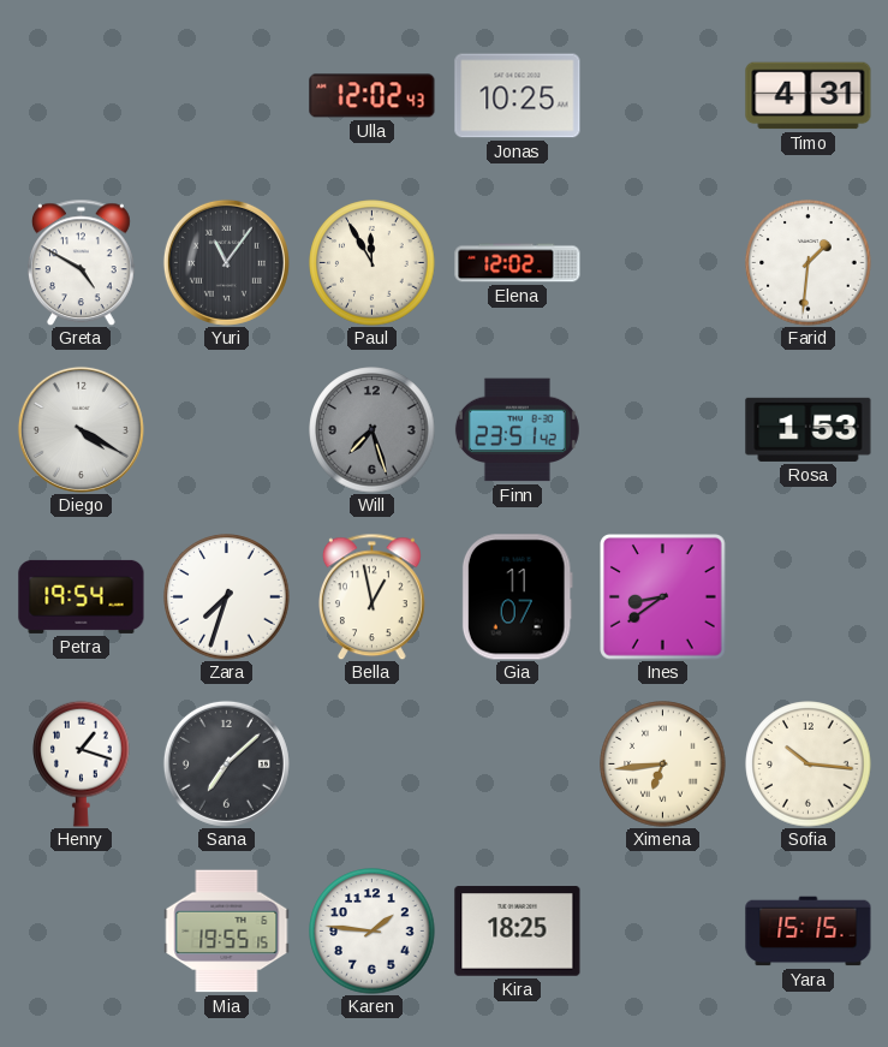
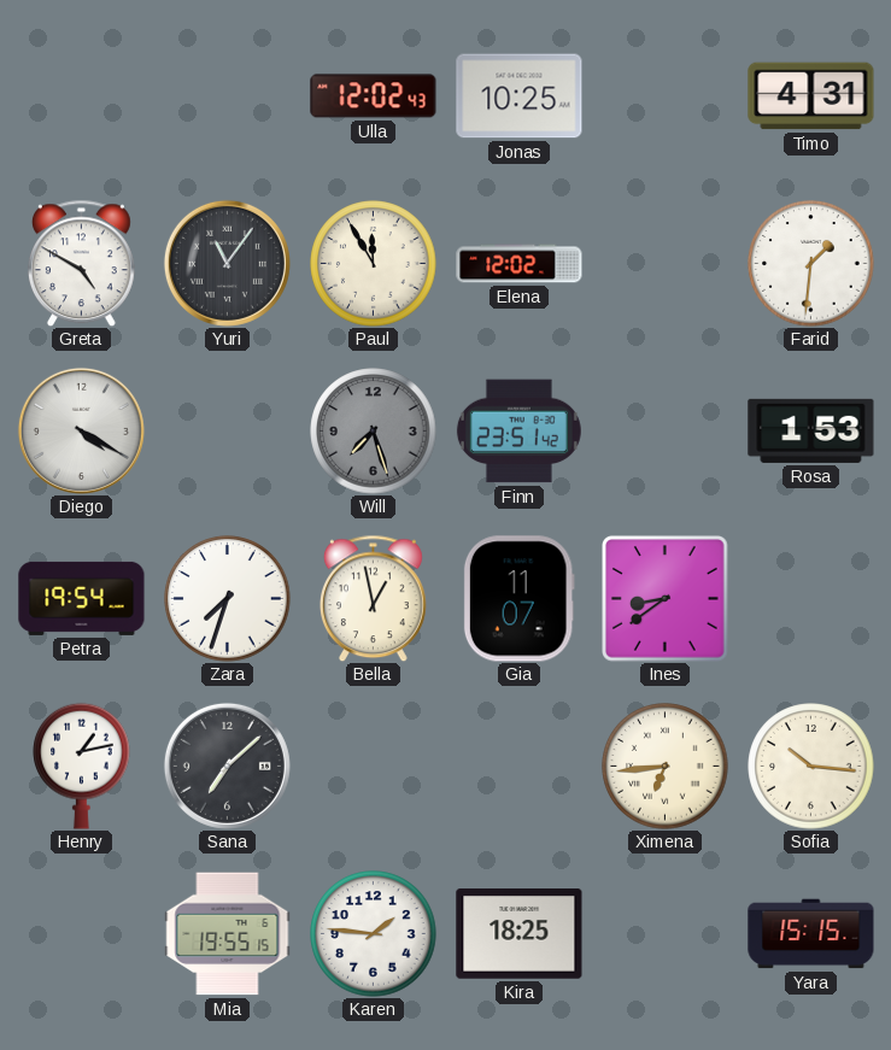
Henry: 1:18 -> 1:13 (82, 765)
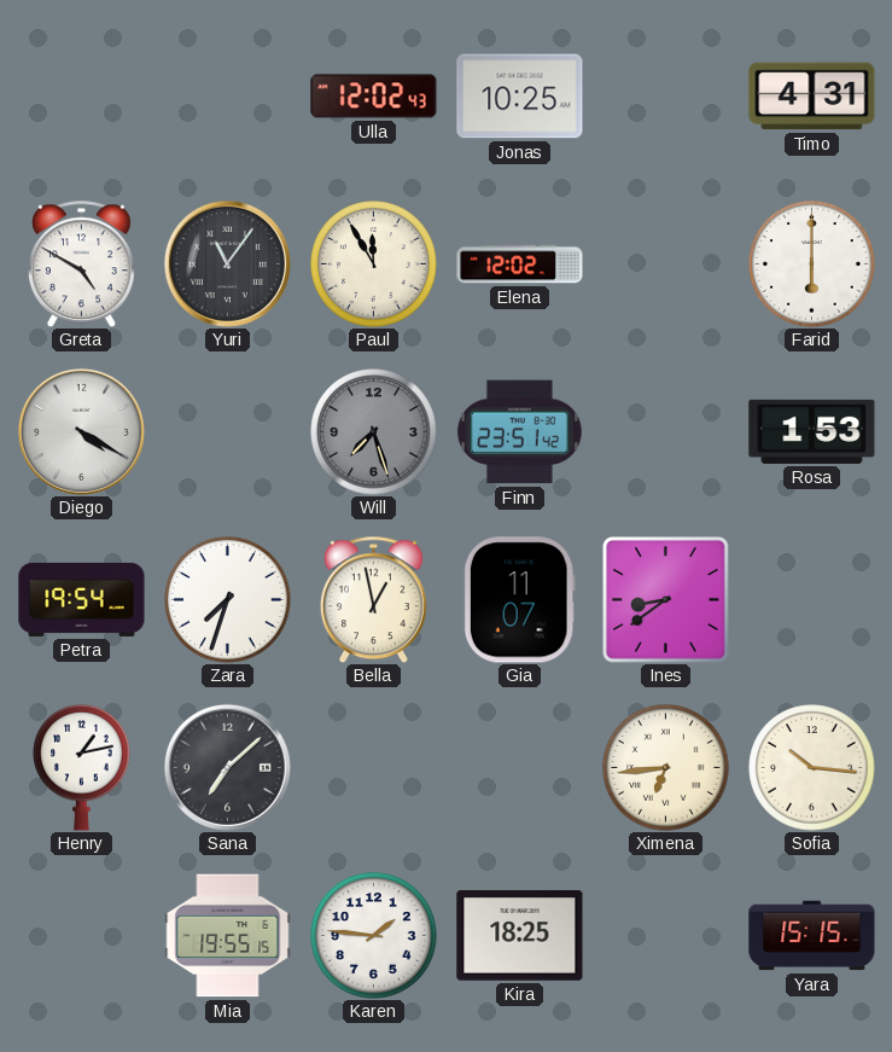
Farid: 1:31 -> 6:00 (812, 265)
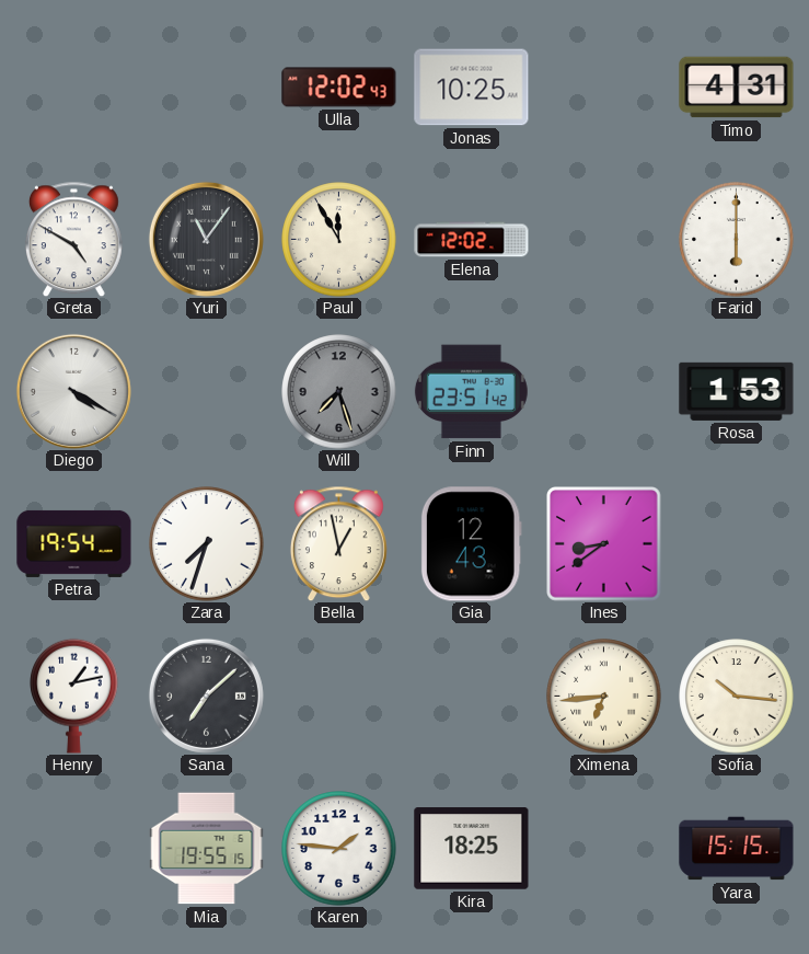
Gia: 11:07 -> 12:43 (471, 544)
